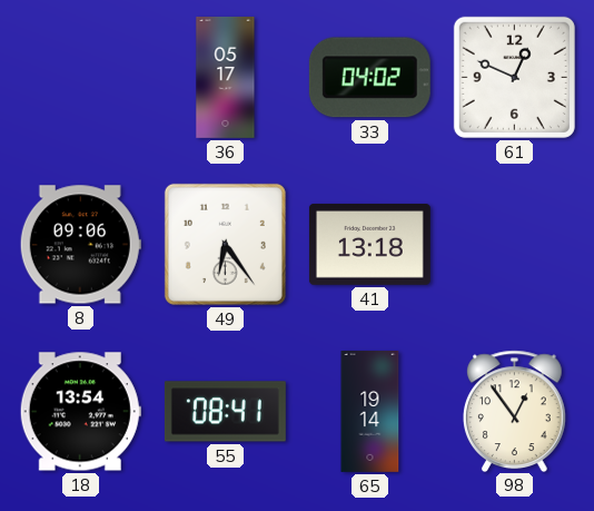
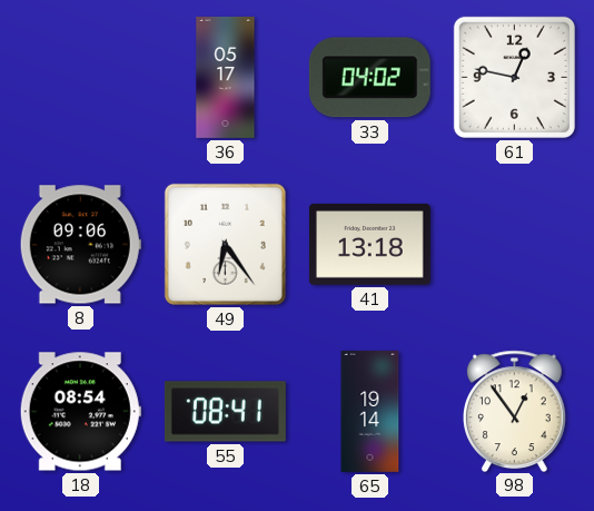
61: 12:49 -> 12:47 (514, 77)
18: 13:54 -> 08:54 (80, 412)
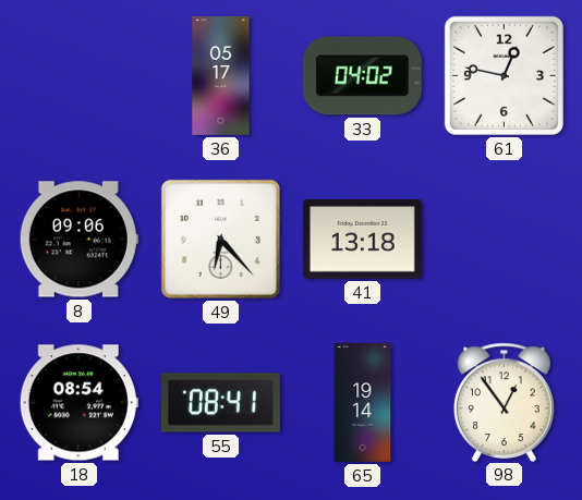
49: 6:24 -> 6:23 (220, 239)
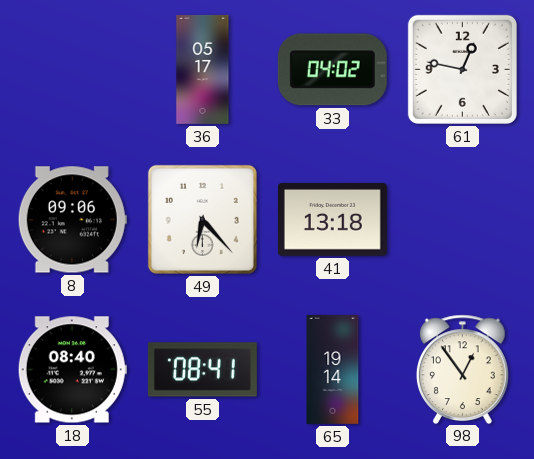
18: 08:54 -> 08:40 (72, 370)
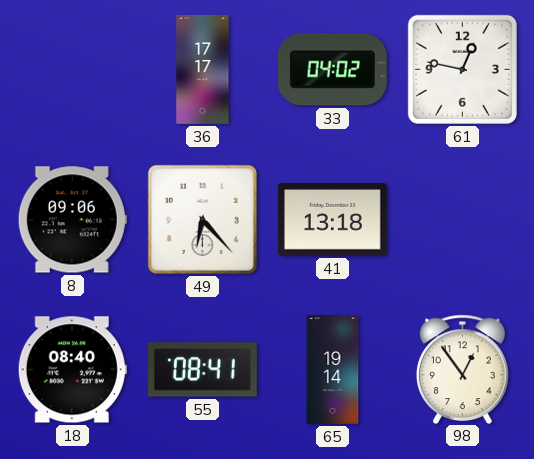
36: 05:17 -> 17:17 (203, 69)
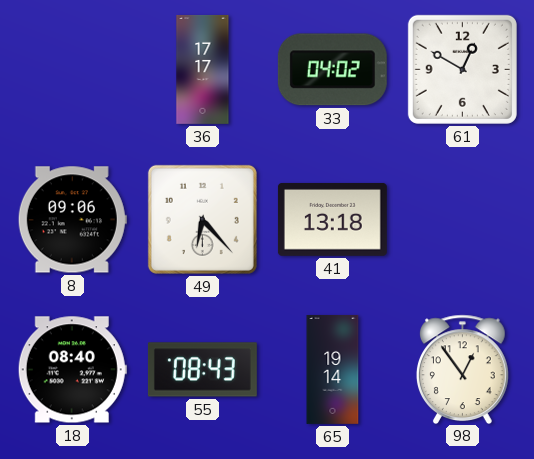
61: 12:47 -> 12:50 (462, 69)
55: 08:41 -> 08:43 (202, 370)
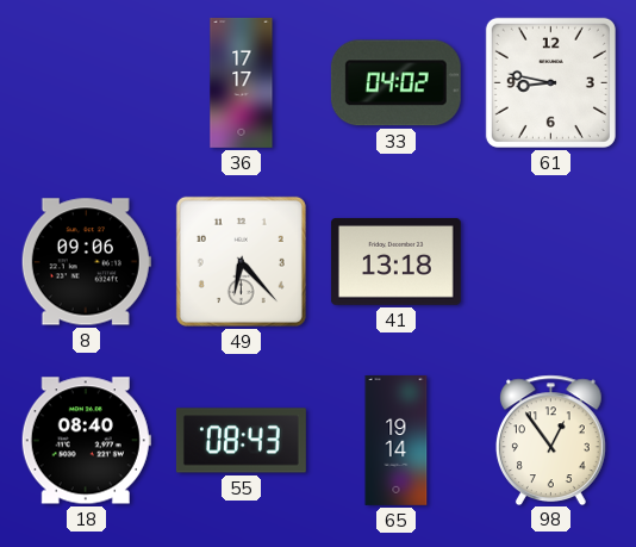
61: 12:50 -> 8:47 (550, 82)
